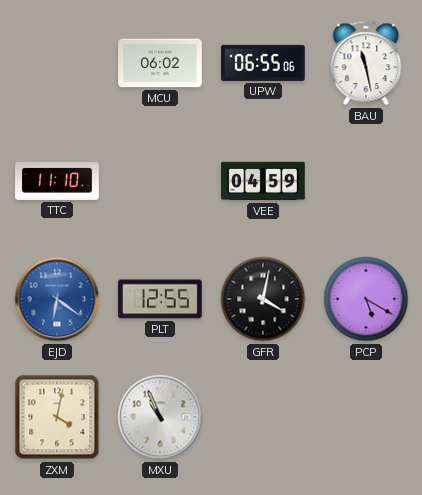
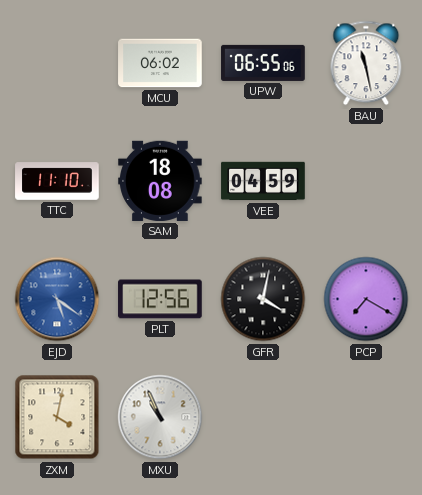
SAM: none -> 18:08 (160, 181)
EJD: 6:21 -> 5:21 (57, 299)
PLT: 12:55 -> 12:56 (160, 299)
PCP: 5:20 -> 7:20 (366, 299)
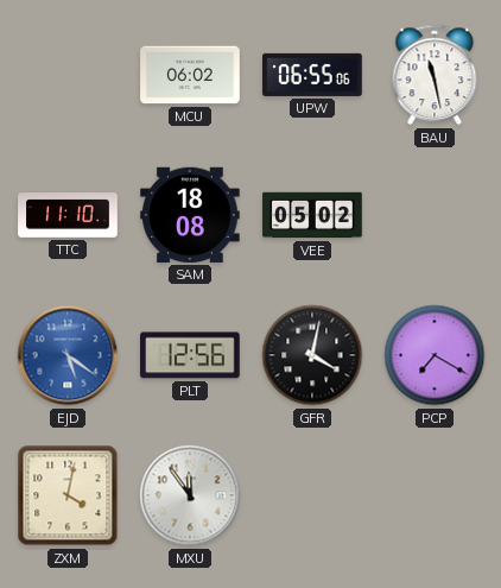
VEE: 04:59 -> 05:02 (312, 215)
MXU: 10:56 -> 11:54 (190, 495)
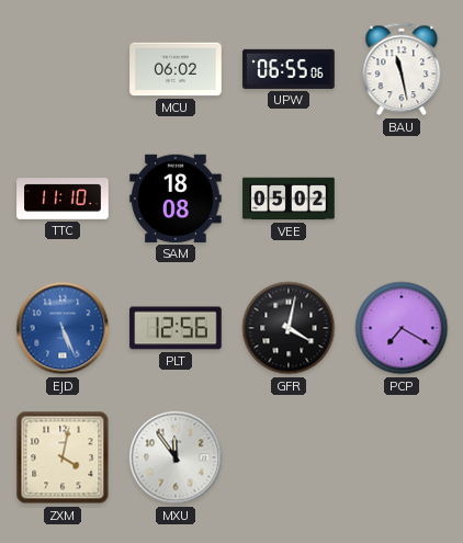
EJD: 5:21 -> 5:26 (63, 328)
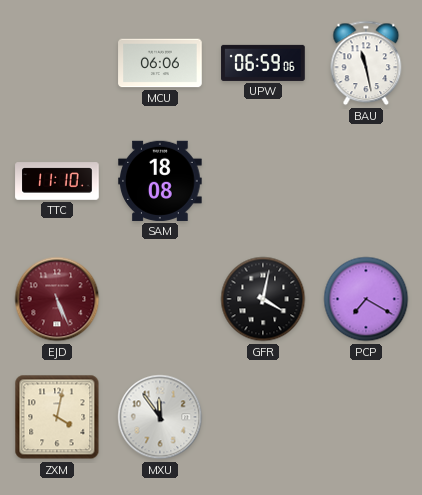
MCU: 06:02 -> 06:06 (160, 63)
UPW: 06:55 -> 06:59 (263, 63)
VEE: 05:02 -> none (289, 199)
EJD dial: blue -> burgundy (57, 299)
PLT: 12:56 -> none (176, 328)
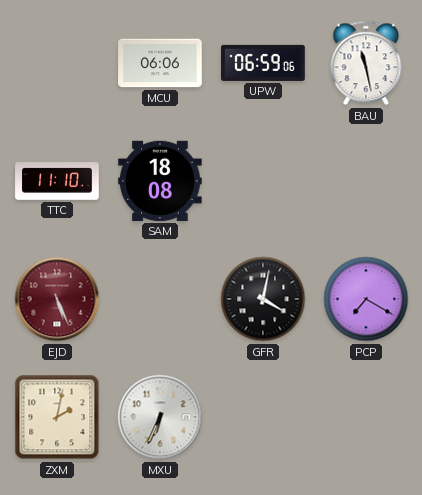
ZXM: 4:02 -> 2:02 (57, 417)
MXU: 11:54 -> 6:34 (160, 417)
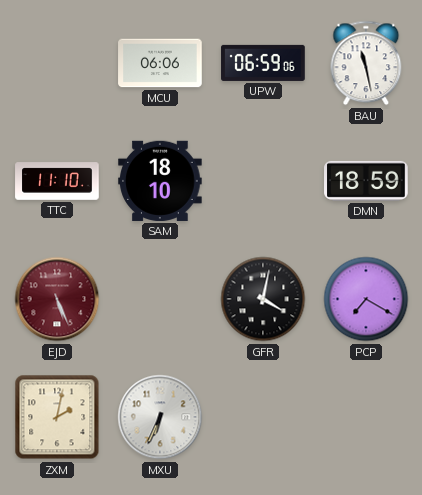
SAM: 18:08 -> 18:10 (160, 181)
DMN: none -> 18:59 (366, 181)
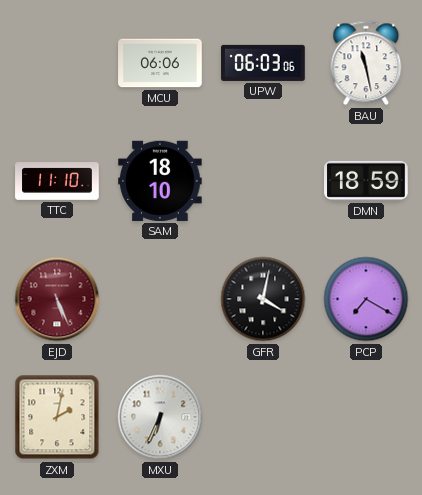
UPW: 06:59 -> 06:03 (263, 63)
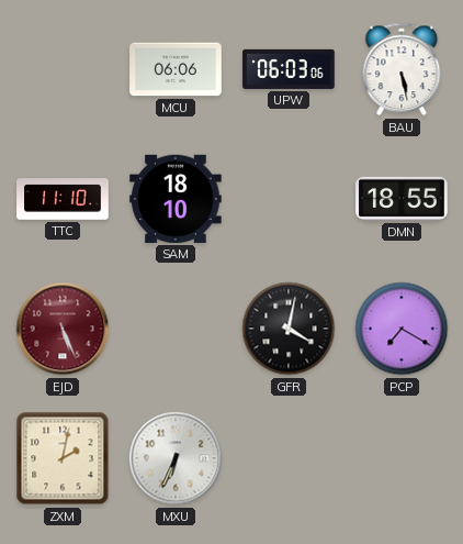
BAU: 11:28 -> 5:28 (402, 69)
DMN: 18:59 -> 18:55 (402, 199)
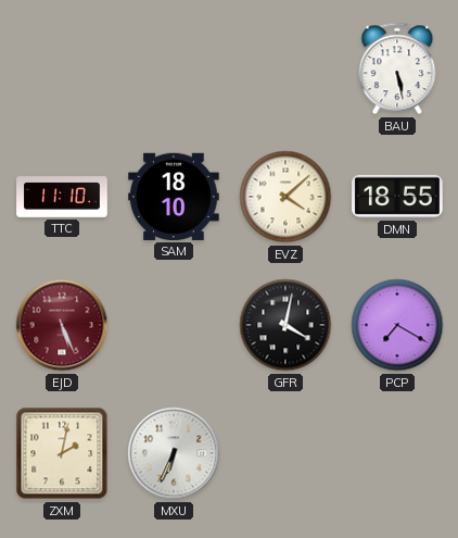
MCU: 06:06 -> none (176, 69)
UPW: 06:03 -> none (289, 69)
EVZ: none -> 4:08 (285, 197)
